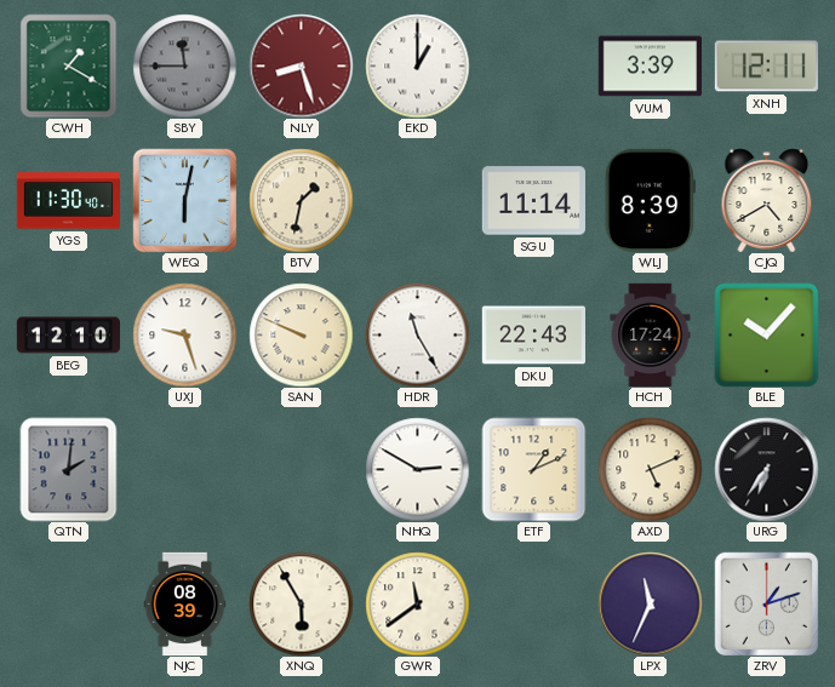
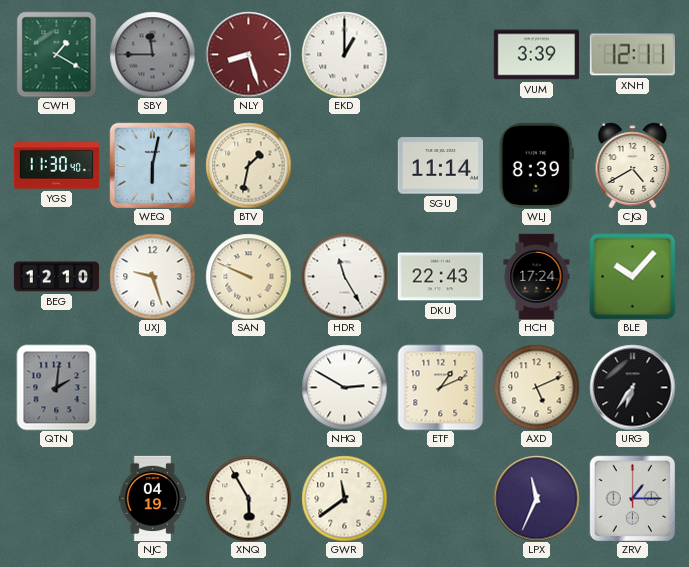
NJC: 08:39 -> 04:19 (153, 498)
ZRV: 1:12 -> 1:15 (632, 498)
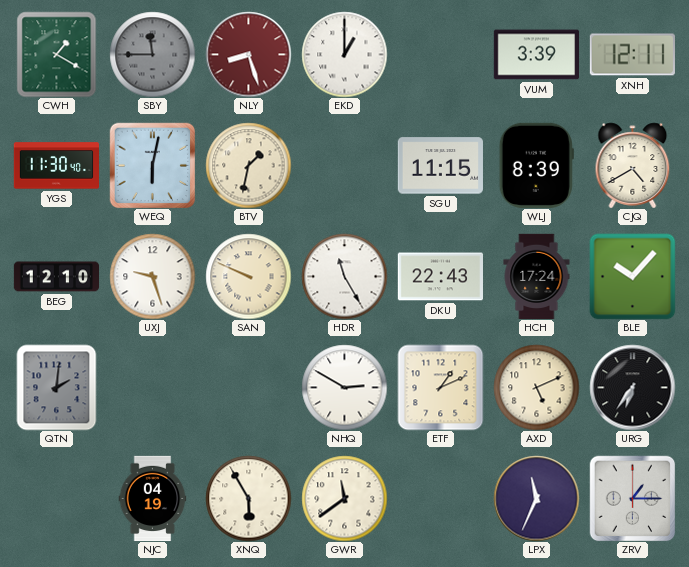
SGU: 11:14 -> 11:15 (440, 166)
